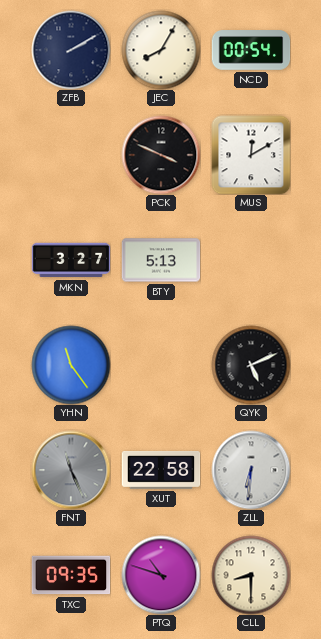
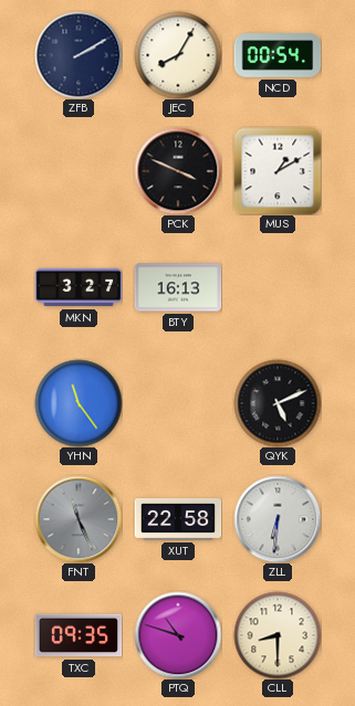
MUS: 12:10 -> 1:10 (278, 171)
BTY: 5:13 -> 16:13 (178, 287)
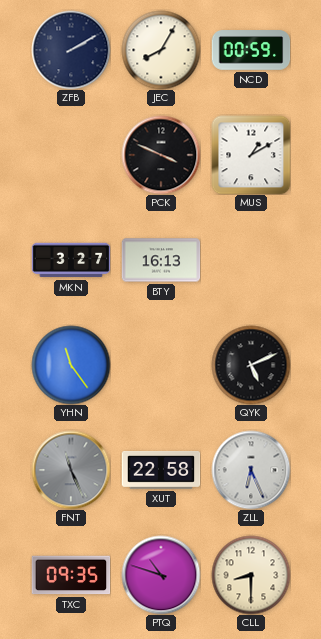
NCD: 00:54 -> 00:59 (251, 50)
ZLL: 6:31 -> 6:26 (251, 470)
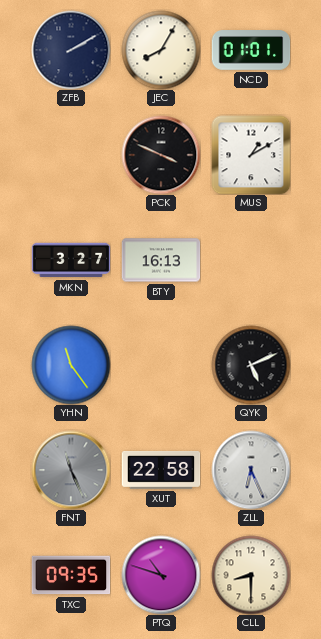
NCD: 00:59 -> 01:01 (251, 50)
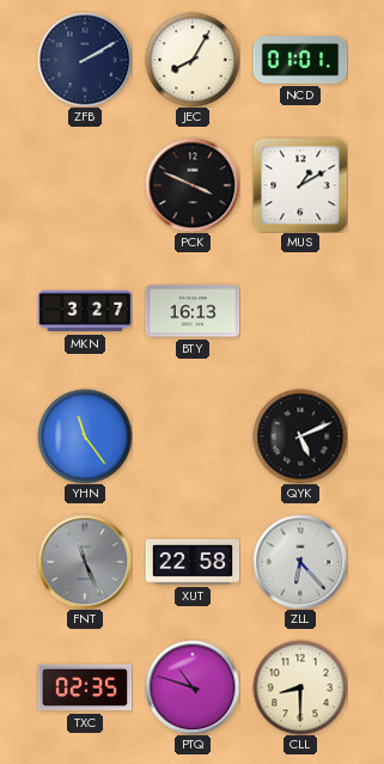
ZLL: 6:26 -> 6:23 (300, 562)
TXC: 09:35 -> 02:35 (85, 687)
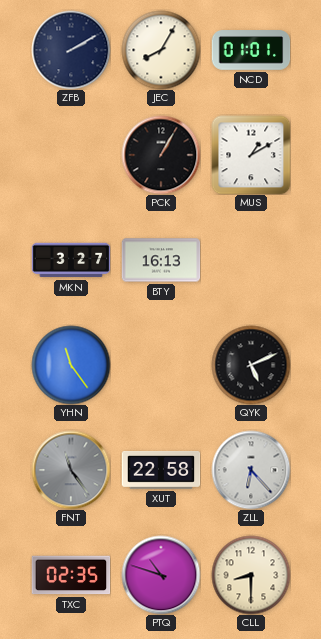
PCK: 3:49 -> 1:05 (161, 155)
FNT: 11:26 -> 11:24 (71, 470)
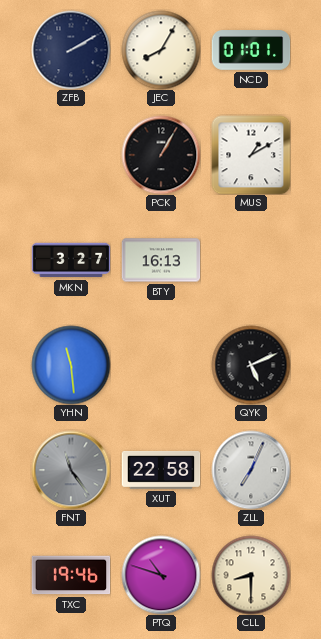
YHN: 11:24 -> 11:29 (71, 365)
ZLL: 6:23 -> 7:04 (251, 470)
TXC: 02:35 -> 19:46 (71, 575)
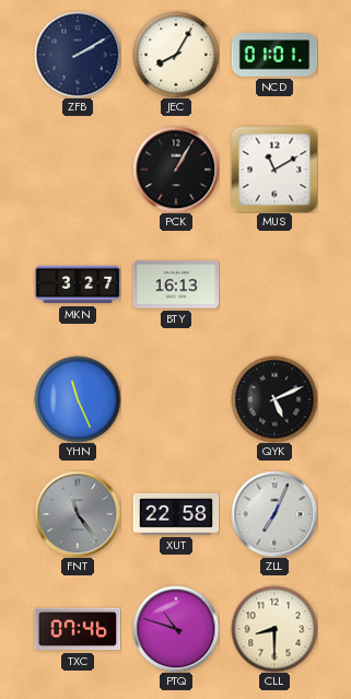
MUS: 1:10 -> 11:10 (274, 170)
YHN: 11:29 -> 11:26 (78, 399)
TXC: 19:46 -> 07:46 (78, 629)
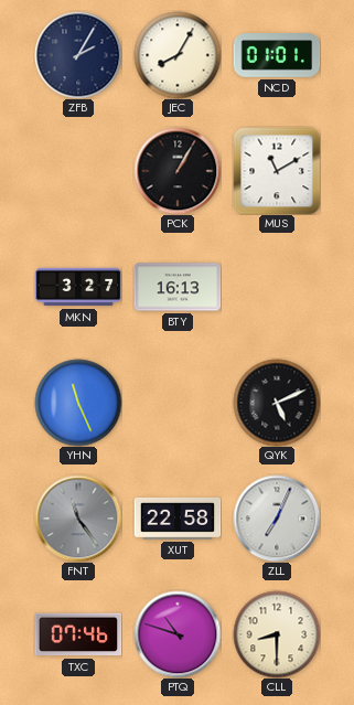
ZFB: 2:10 -> 2:05 (78, 55)
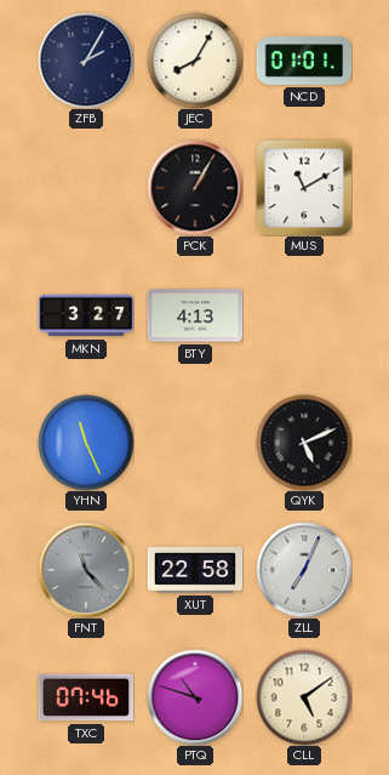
BTY: 16:13 -> 4:13 (195, 315)
FNT: 11:24 -> 11:23 (86, 570)
CLL: 8:30 -> 5:09 (304, 697)
